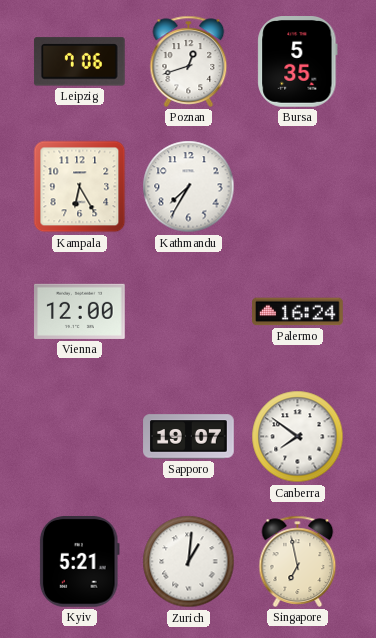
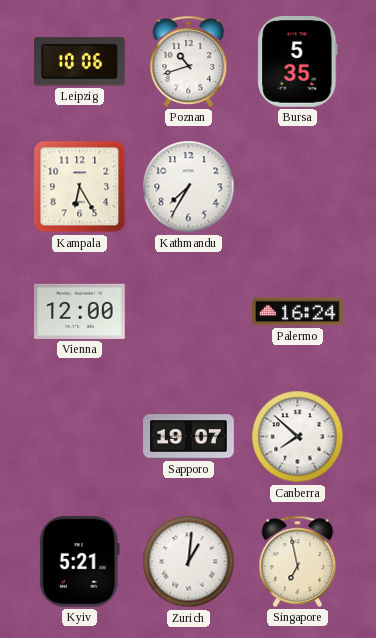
Leipzig: 7:06 -> 10:06 (79, 62)
Poznan: 12:42 -> 10:42 (189, 61)
Canberra: 7:51 -> 7:52 (298, 437)
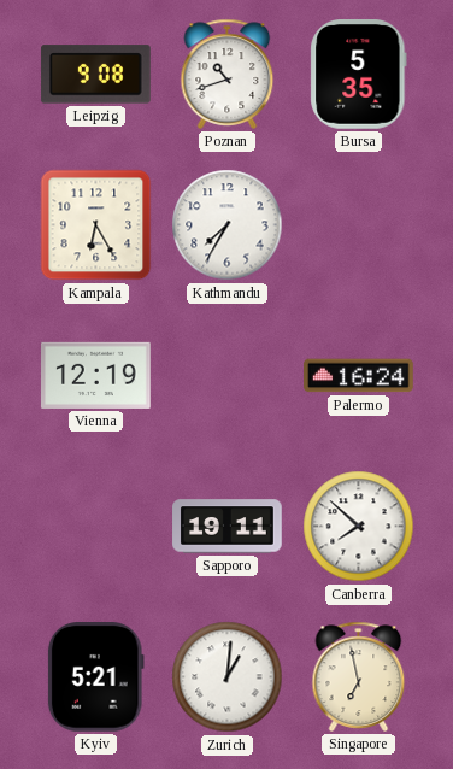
Leipzig: 10:06 -> 9:08 (95, 75)
Vienna: 12:00 -> 12:19 (96, 375)
Sapporo: 19:07 -> 19:11 (228, 527)
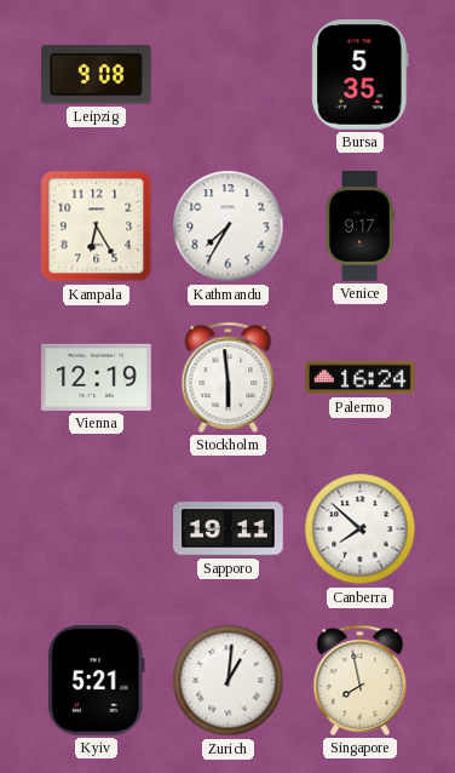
Poznan: 10:42 -> none (228, 74)
Venice: none -> 9:17 (359, 227)
Stockholm: none -> 5:59 (229, 377)
Singapore: 6:58 -> 7:58 (361, 680)
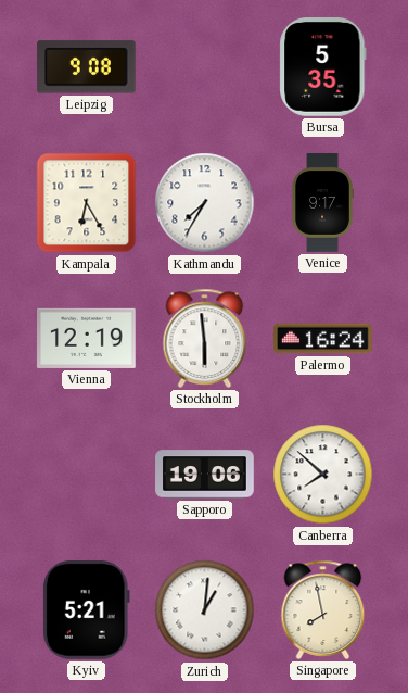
Sapporo: 19:11 -> 19:06 (205, 475)
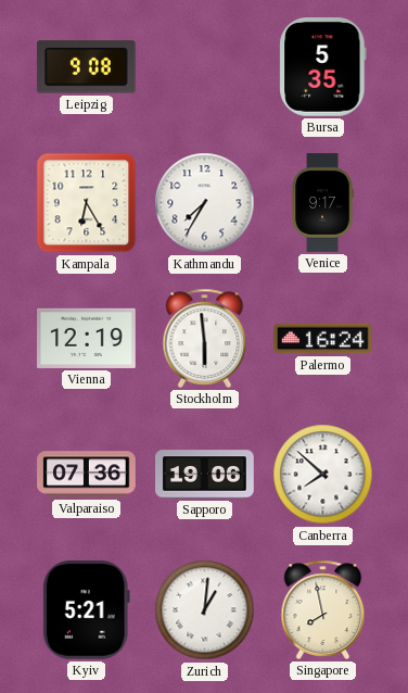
Valparaiso: none -> 07:36 (87, 475)
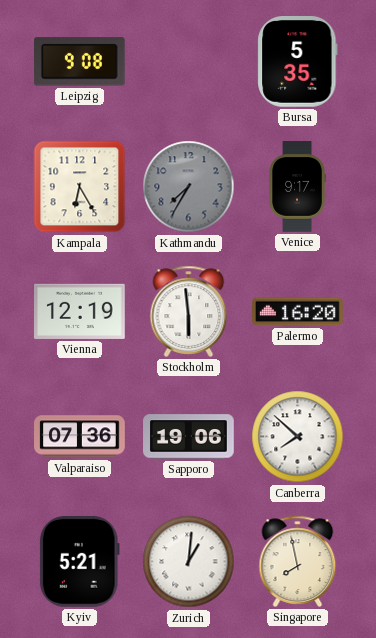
Kathmandu dial: white -> grey (189, 187)
Palermo: 16:24 -> 16:20 (298, 312)
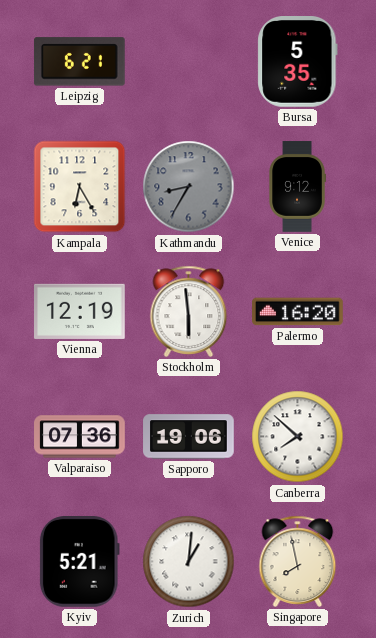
Leipzig: 9:08 -> 6:21 (79, 62)
Kathmandu: 7:35 -> 8:35 (189, 187)
Venice: 9:17 -> 9:12 (297, 187)
